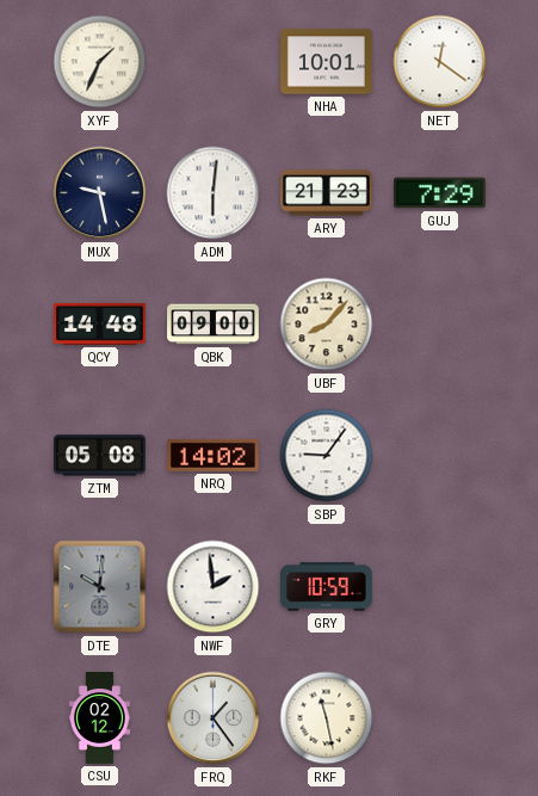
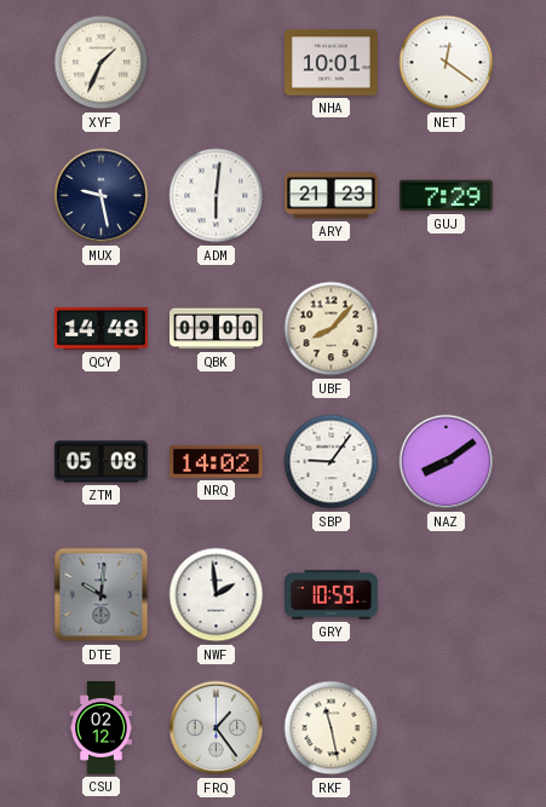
NAZ: none -> 8:09 (447, 462)
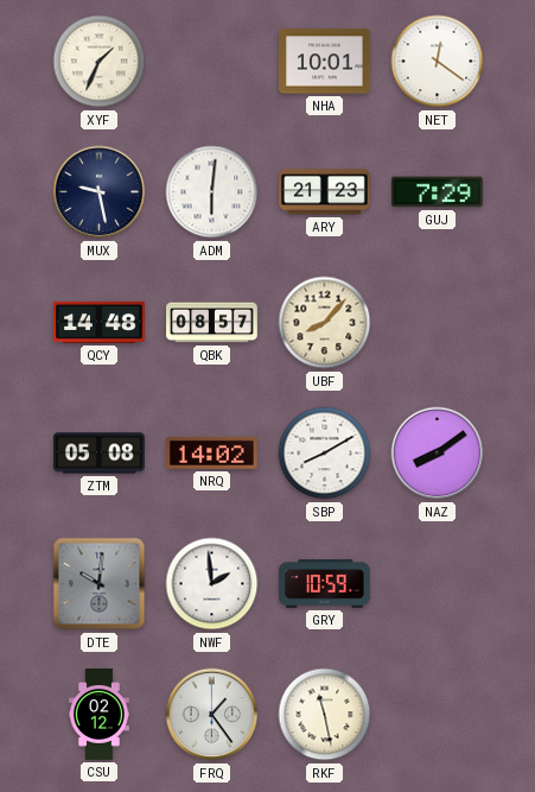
QBK: 09:00 -> 08:57 (212, 323)
SBP: 9:06 -> 8:10 (325, 454)
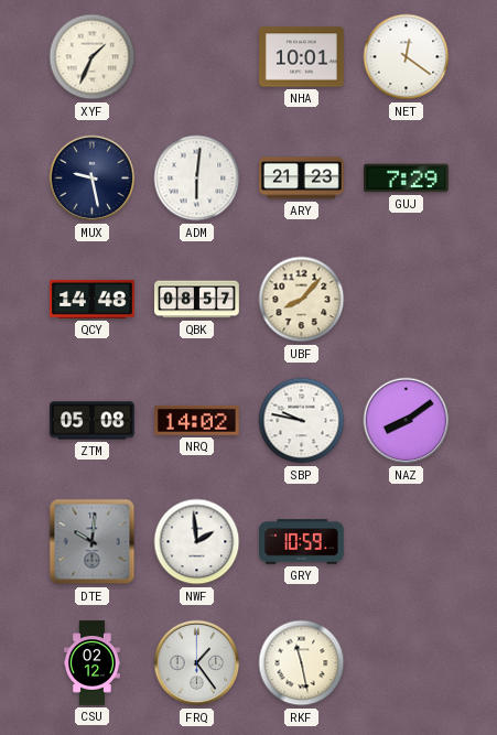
SBP: 8:10 -> 9:47 (302, 421)
